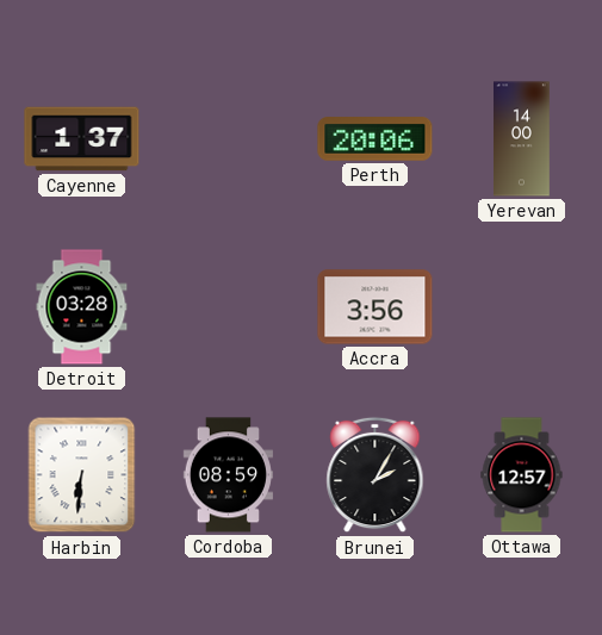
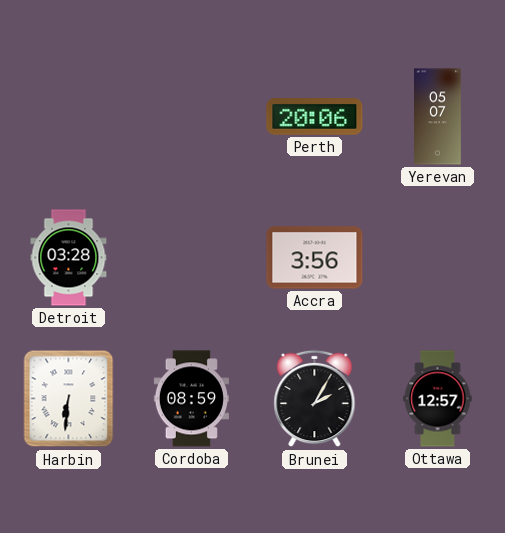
Cayenne: 1:37 -> none (82, 139)
Yerevan: 14:00 -> 05:07 (438, 117)
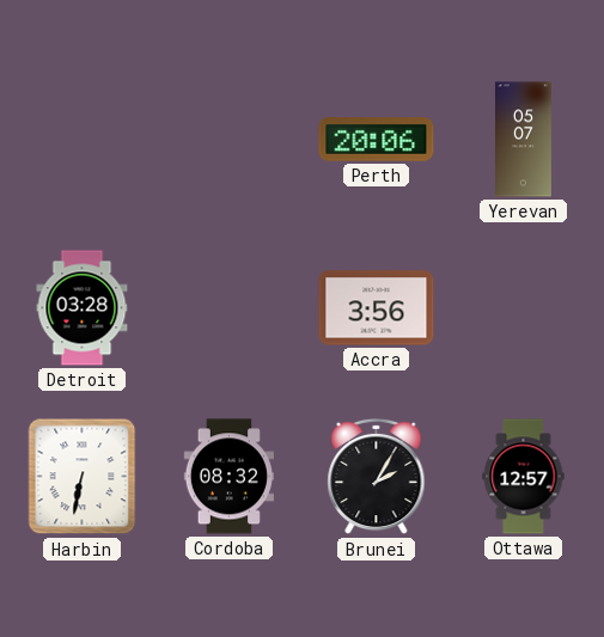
Harbin: 6:31 -> 6:32 (83, 477)
Cordoba: 08:59 -> 08:32 (228, 477)
